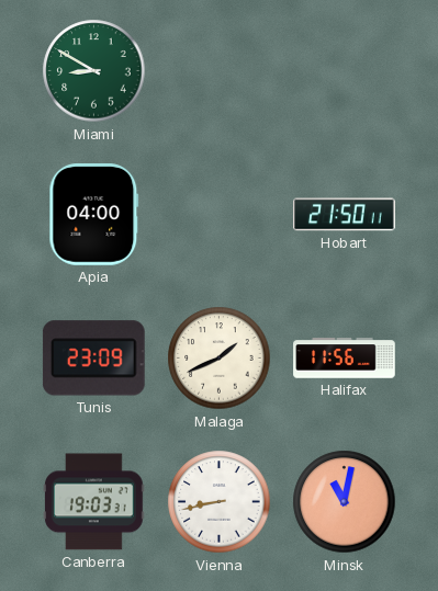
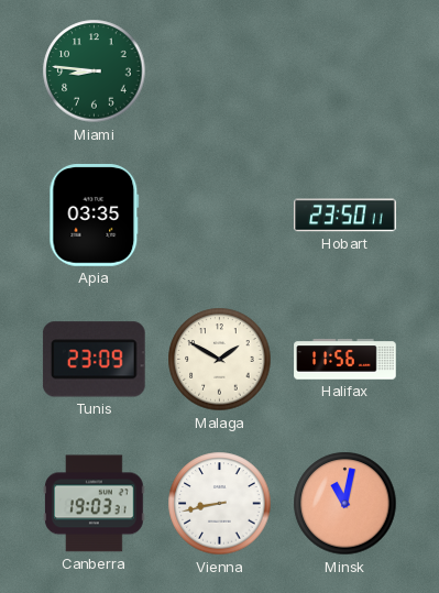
Miami: 8:50 -> 8:46 (95, 72)
Apia: 04:00 -> 03:35 (95, 216)
Hobart: 21:50 -> 23:50 (345, 216)
Malaga: 1:41 -> 1:50 (220, 360)
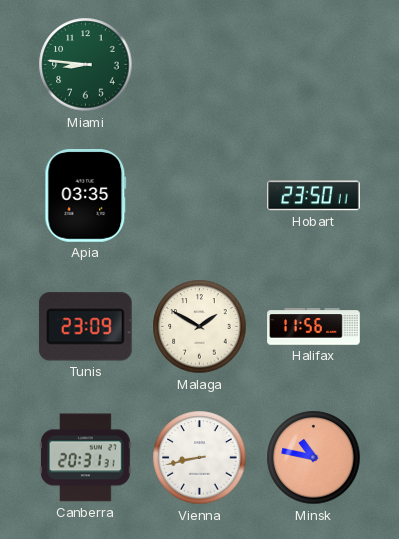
Canberra: 19:03 -> 20:31 (86, 458)
Minsk: 11:02 -> 10:47 (314, 458)
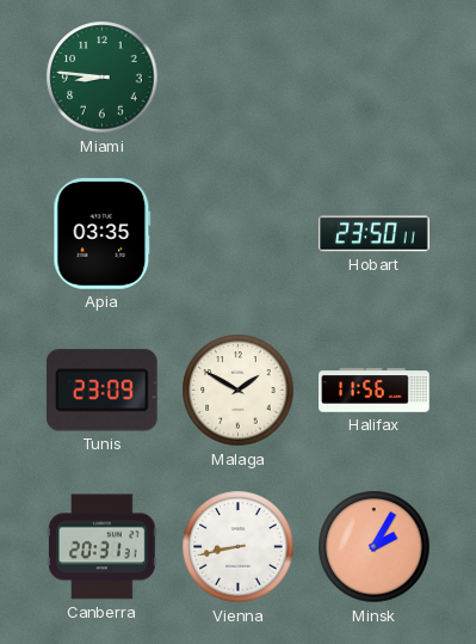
Minsk: 10:47 -> 2:05 (375, 547)
